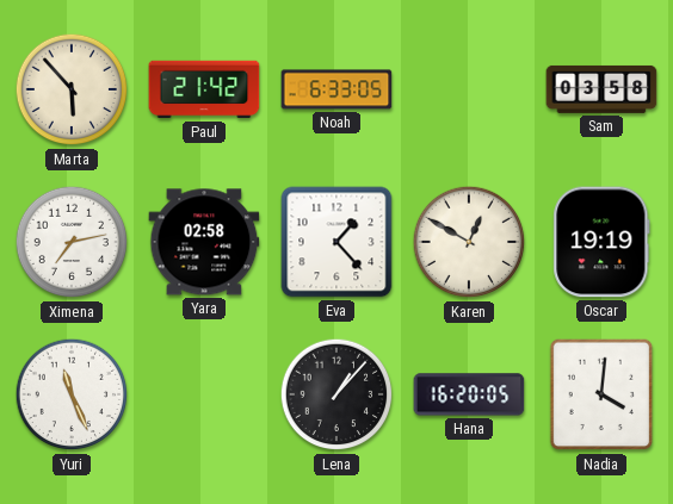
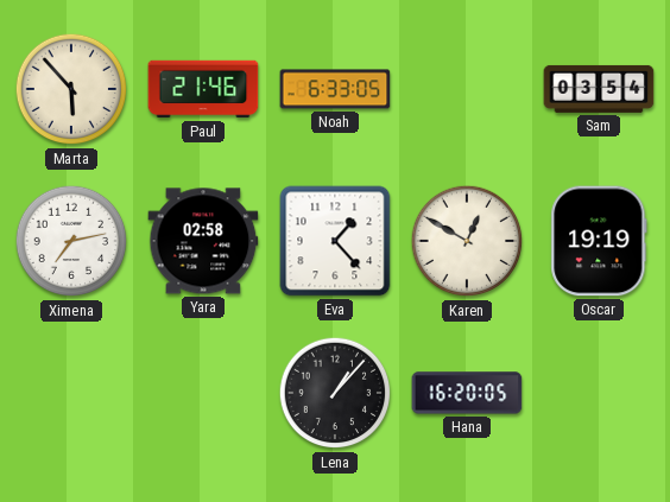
Paul: 21:42 -> 21:46 (203, 89)
Sam: 03:58 -> 03:54 (599, 89)
Yuri: 11:26 -> none (72, 394)
Nadia: 4:01 -> none (601, 394)
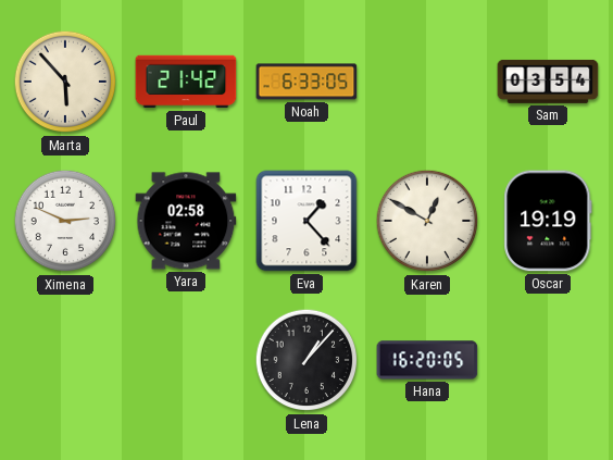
Paul: 21:46 -> 21:42 (186, 82)
Ximena: 7:13 -> 2:49 (65, 221)
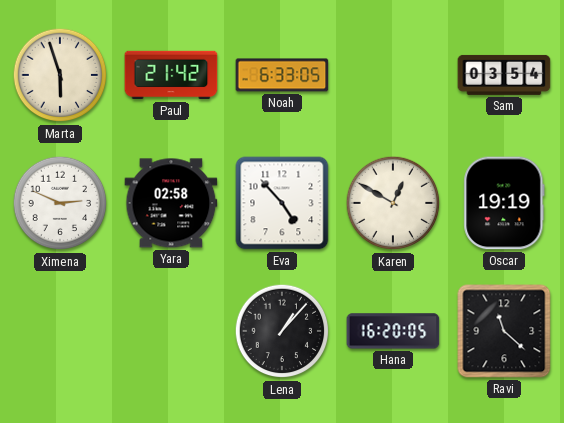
Marta: 5:53 -> 5:57 (60, 75)
Eva: 1:23 -> 4:53 (282, 203)
Ravi: none -> 11:22 (504, 331)
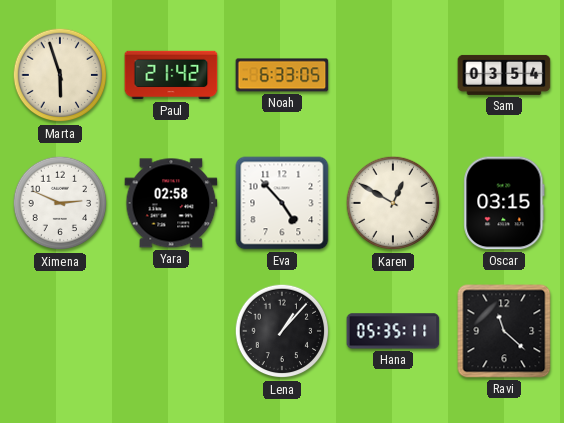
Oscar: 19:19 -> 03:15 (504, 203)
Hana: 16:20 -> 05:35 (393, 331)
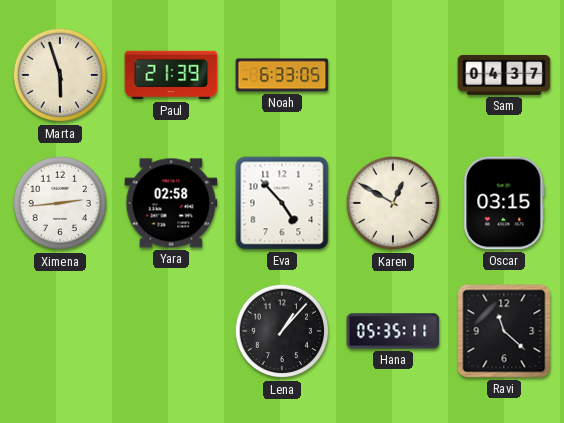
Paul: 21:42 -> 21:39 (171, 75)
Sam: 03:54 -> 04:37 (504, 75)
Ximena: 2:49 -> 2:44 (60, 203)
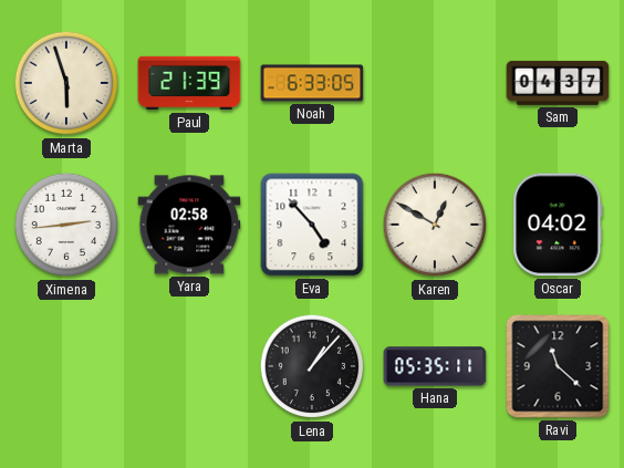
Oscar: 03:15 -> 04:02 (558, 225)
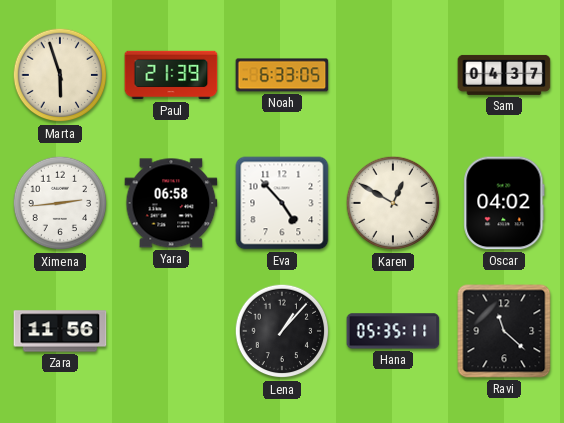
Yara: 02:58 -> 06:58 (171, 203)
Zara: none -> 11:56 (60, 331)
